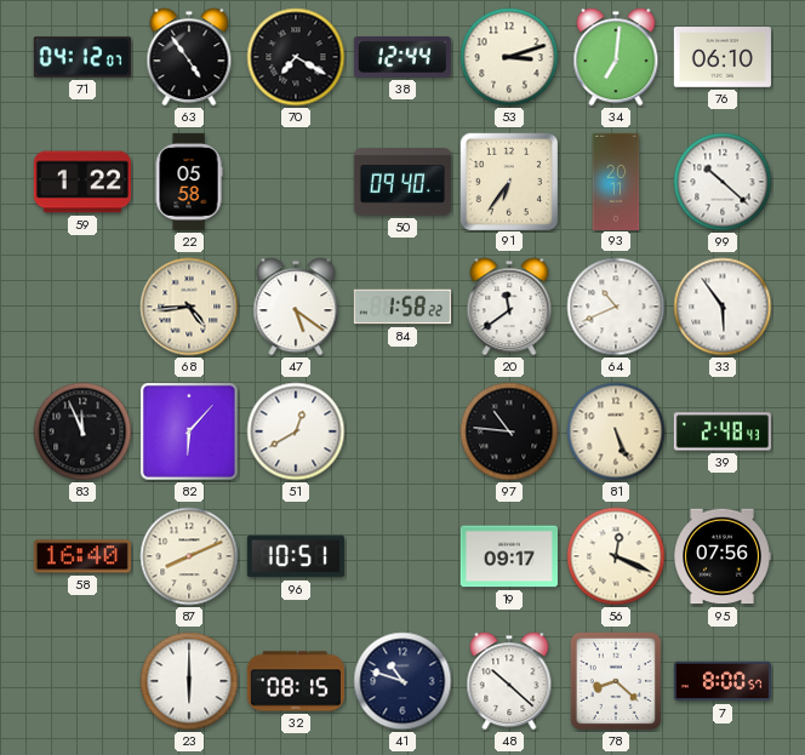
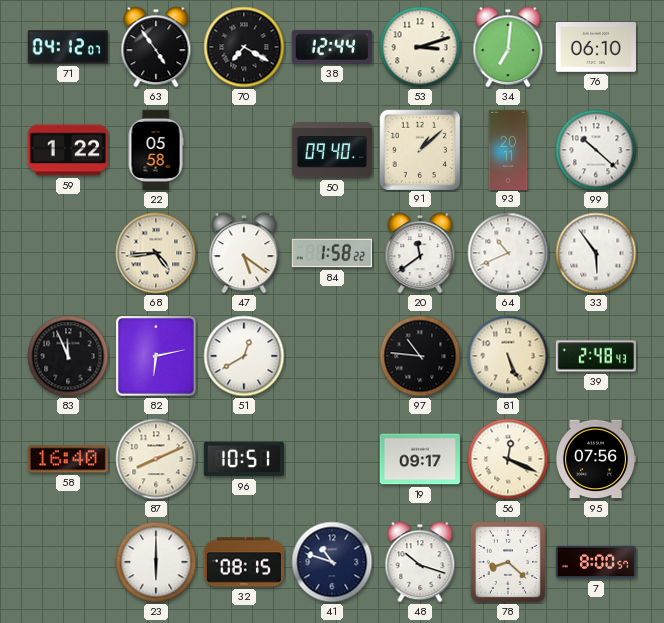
91: 6:36 -> 1:08 (419, 149)
82: 6:07 -> 6:13 (157, 357)
48: 10:22 -> 10:18 (420, 562)
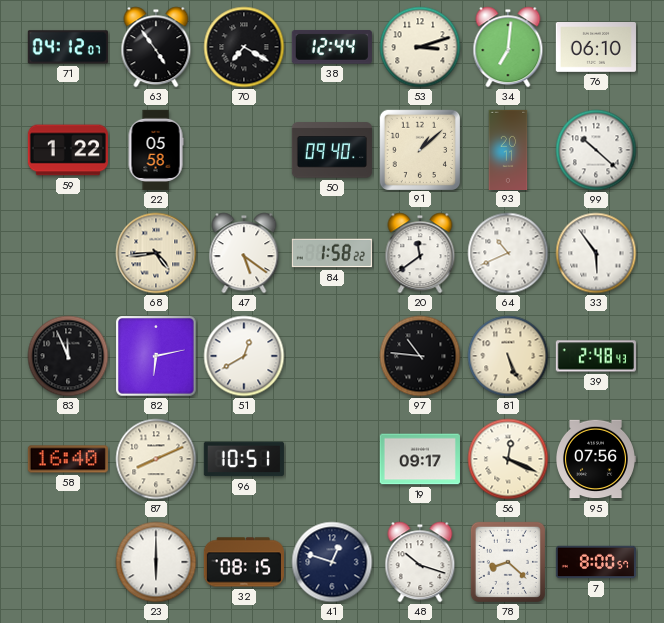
41: 10:48 -> 12:48 (332, 562)
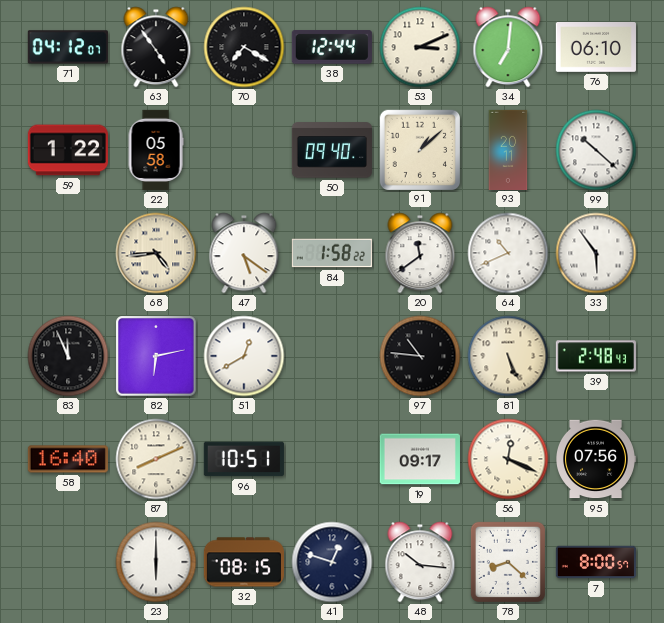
53: 3:12 -> 3:11 (420, 47)
48: 10:18 -> 10:16 (420, 562)
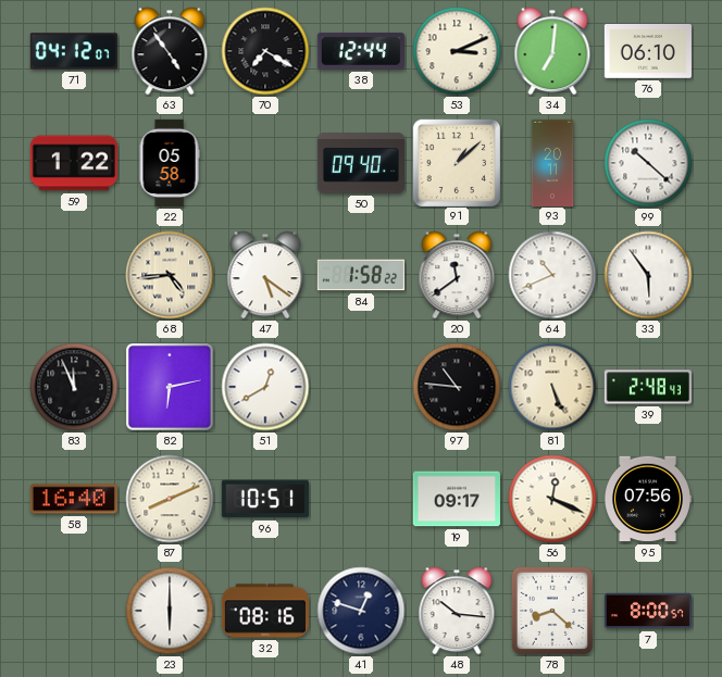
32: 08:15 -> 08:16 (265, 611)
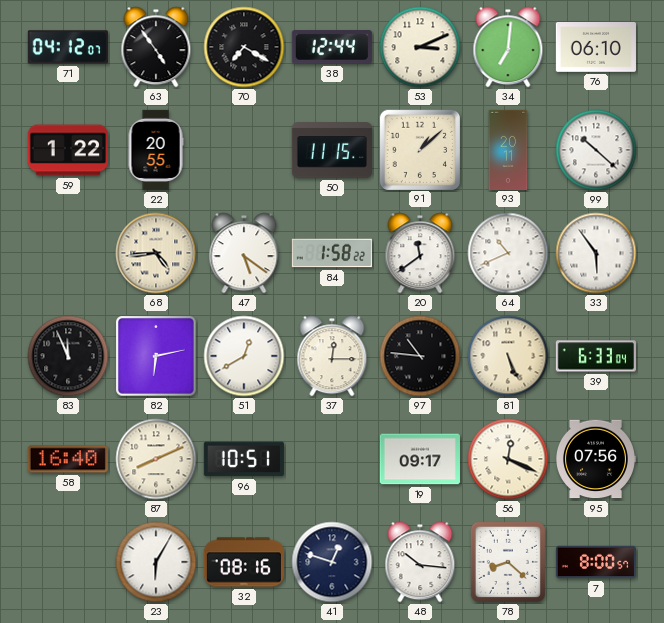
22: 05:58 -> 20:55 (156, 150)
50: 09:40 -> 11:15 (332, 150)
37: none -> 12:15 (332, 356)
39: 2:48 -> 6:33 (596, 356)
23: 6:00 -> 6:05 (156, 562)
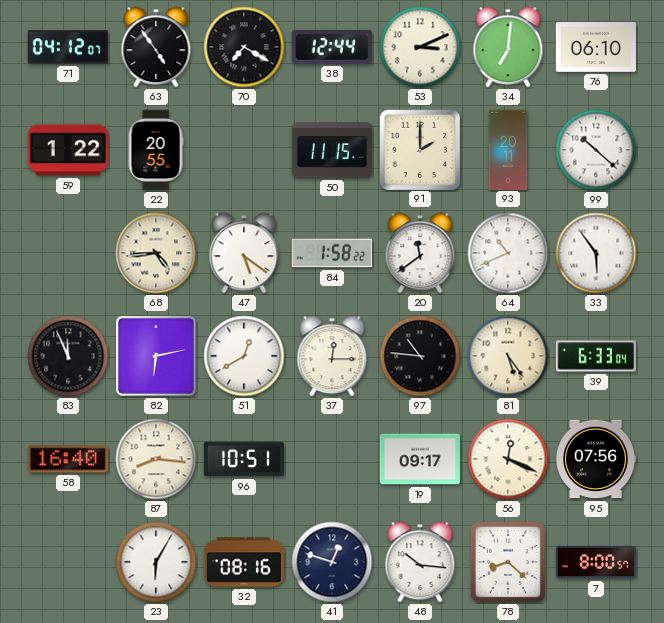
91: 1:08 -> 2:00 (419, 149)
81: 5:26 -> 5:24 (508, 356)
87: 8:11 -> 8:16 (156, 459)
